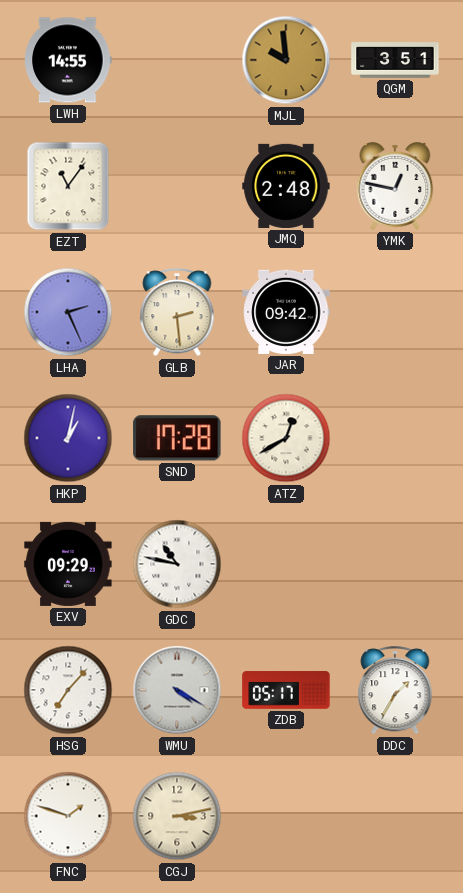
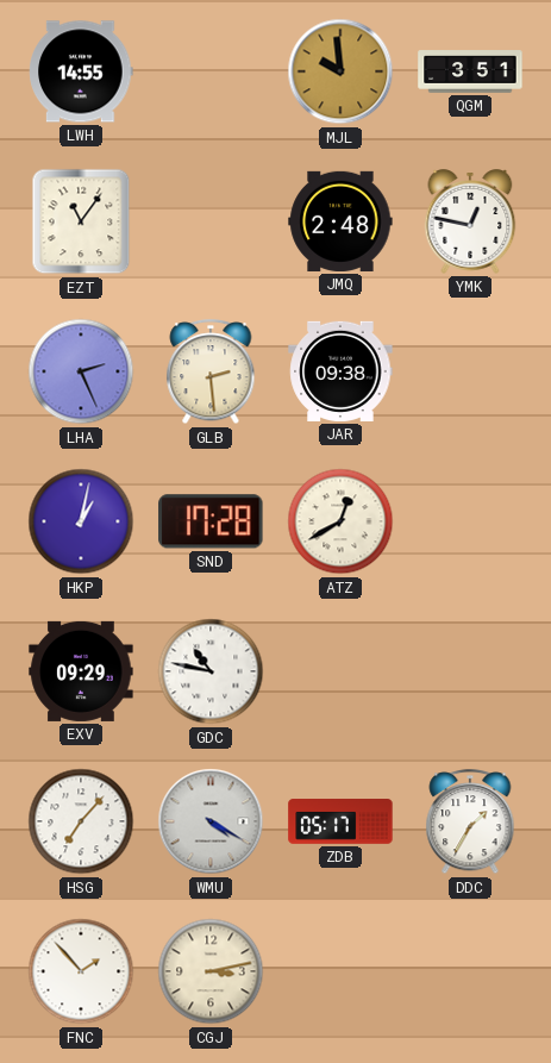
JAR: 09:42 -> 09:38 (340, 371)
FNC: 1:48 -> 1:53 (81, 971)
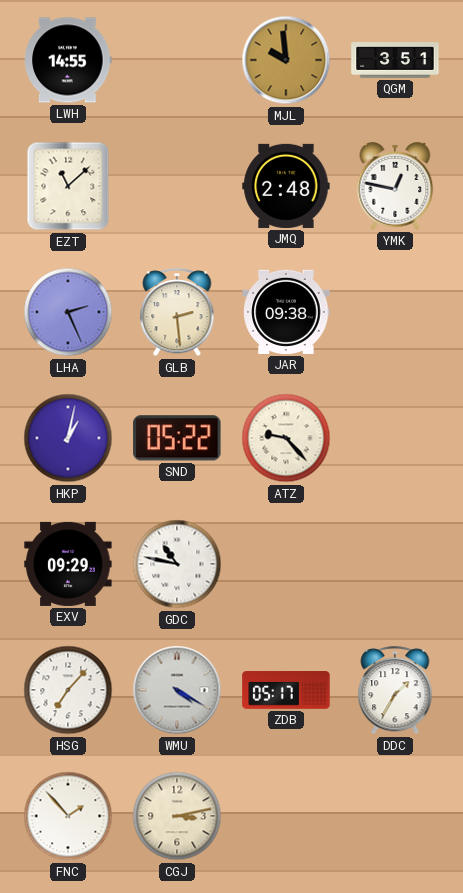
EZT: 11:06 -> 11:08 (68, 186)
SND: 17:28 -> 05:22 (177, 438)
ATZ: 12:40 -> 9:23 (286, 438)
